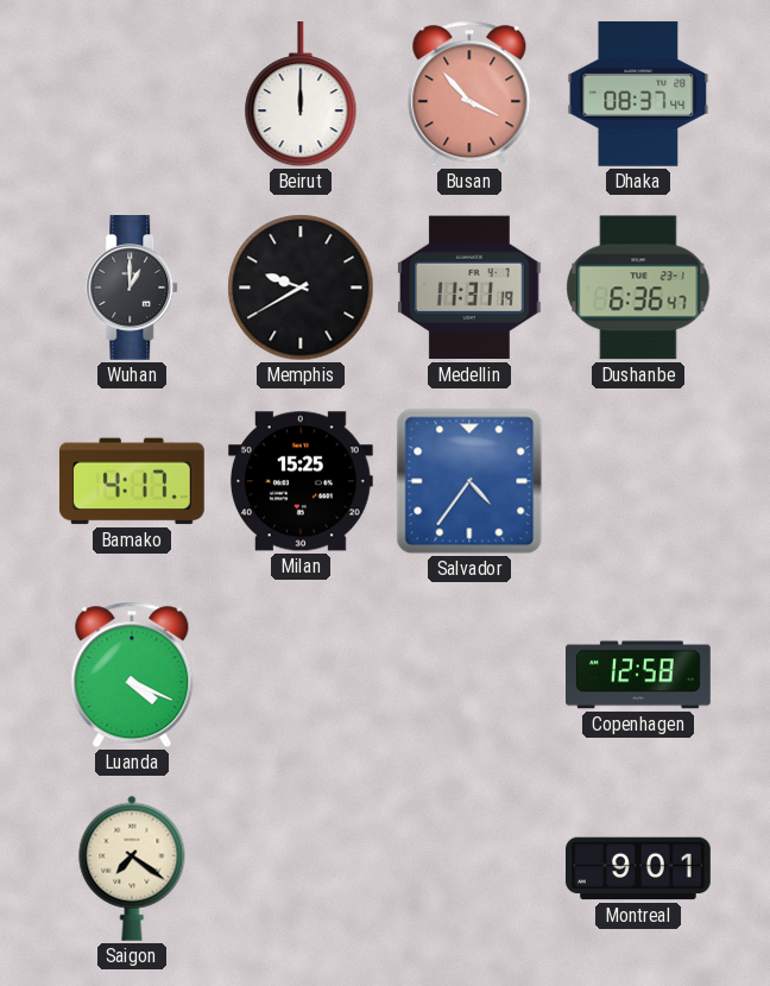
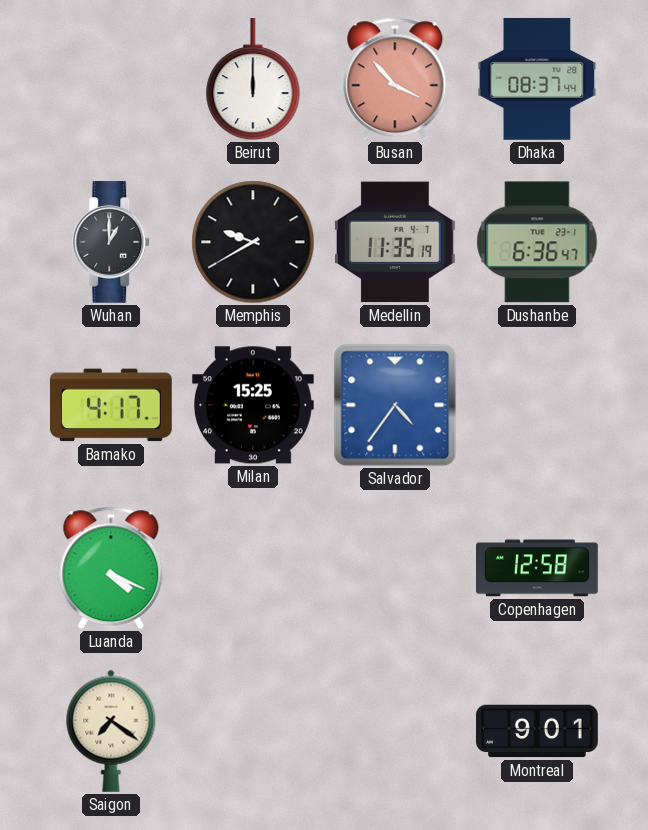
Medellin: 11:31 -> 11:35 (395, 242)
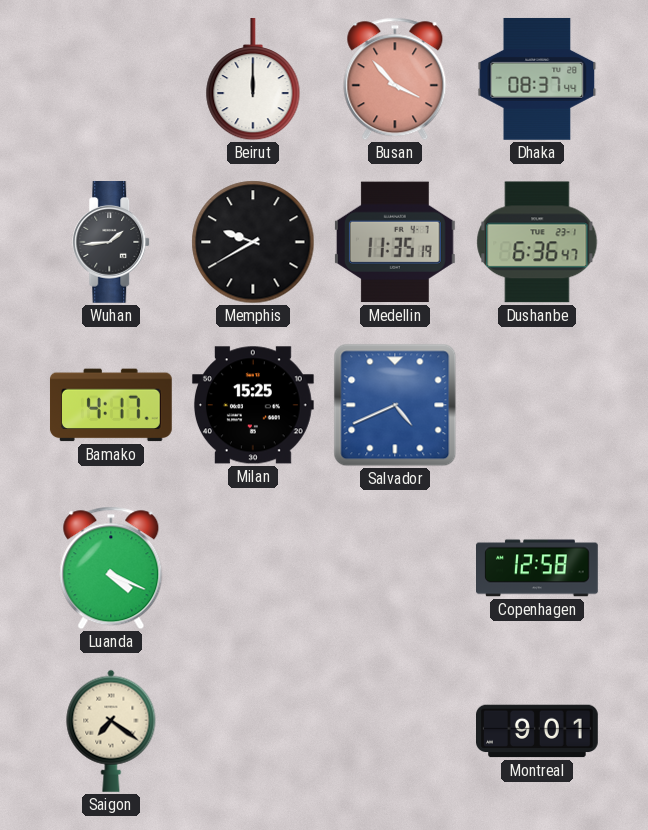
Wuhan: 1:00 -> 1:44 (112, 243)
Salvador: 4:36 -> 4:41 (395, 405)
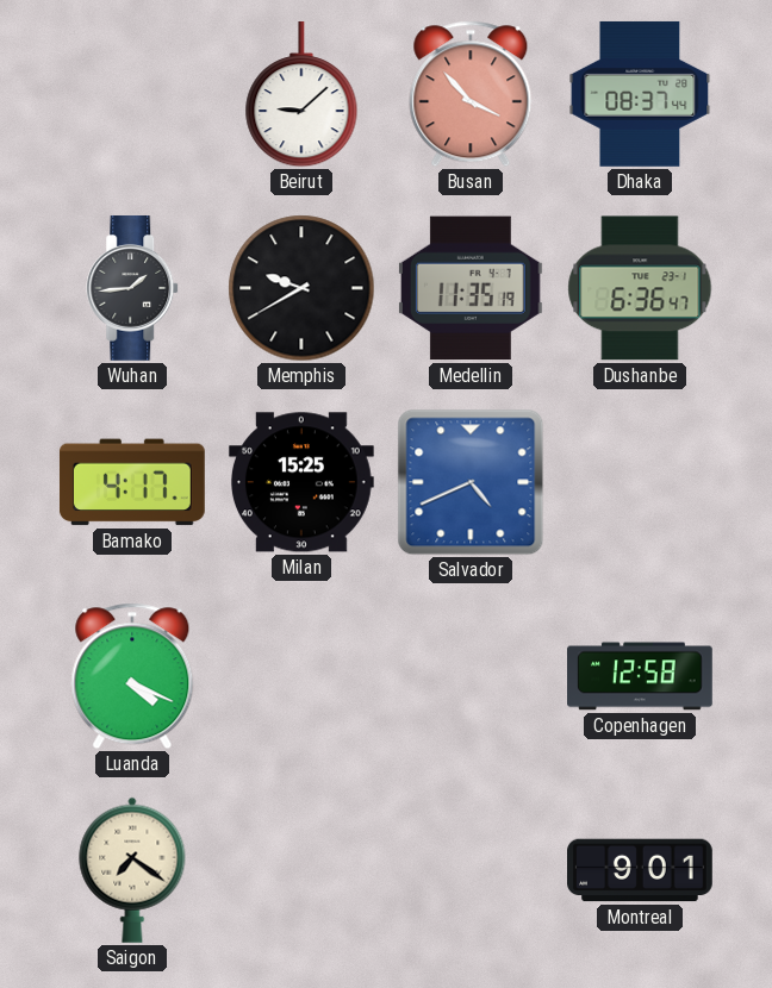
Beirut: 12:00 -> 9:08 (301, 95)
